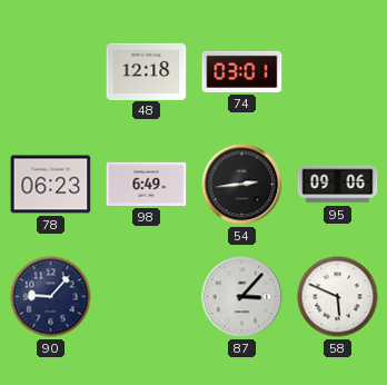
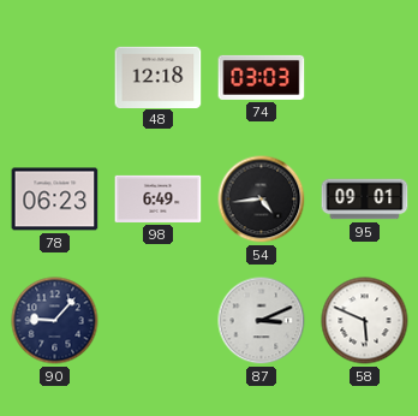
74: 03:01 -> 03:03 (262, 77)
54: 2:44 -> 4:44 (262, 200)
95: 09:06 -> 09:01 (365, 200)
87: 3:07 -> 3:11 (262, 321)
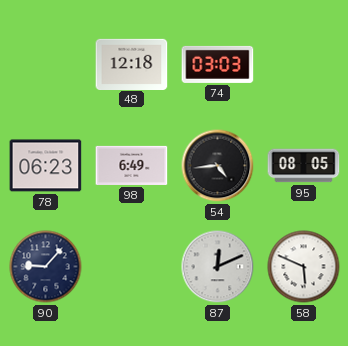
95: 09:01 -> 08:05 (304, 166)
87: 3:11 -> 12:11 (218, 267)
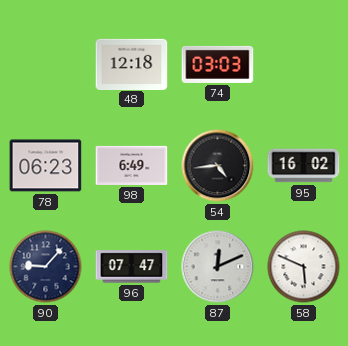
95: 08:05 -> 16:02 (304, 166)
96: none -> 07:47 (132, 267)
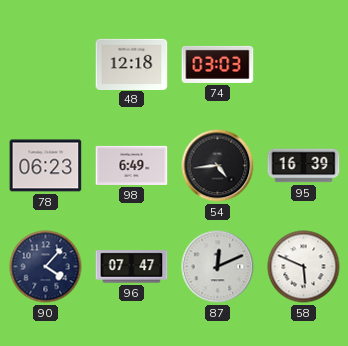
95: 16:02 -> 16:39 (304, 166)
90: 9:07 -> 4:07 (46, 267)
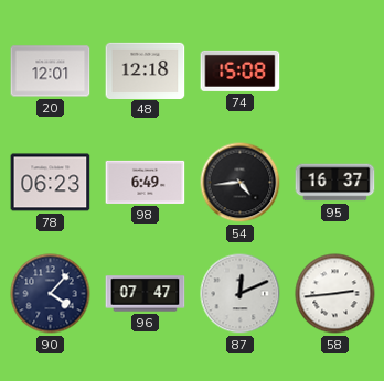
20: none -> 12:01 (51, 72)
74: 03:03 -> 15:08 (241, 70)
95: 16:39 -> 16:37 (335, 183)
58: 5:49 -> 2:44 (335, 294)
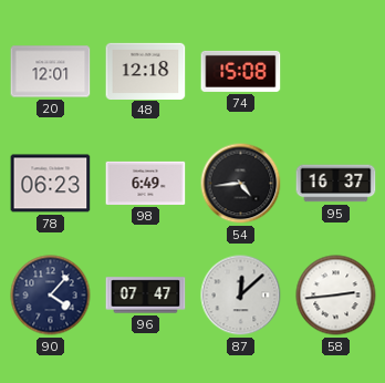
87: 12:11 -> 12:08 (241, 296)
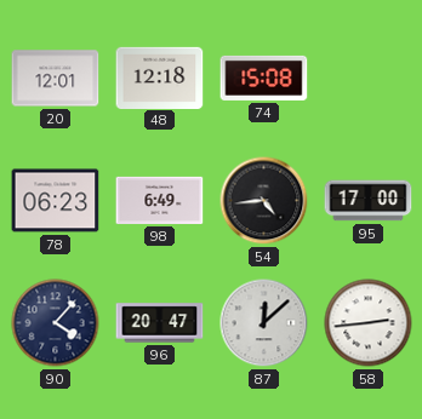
95: 16:37 -> 17:00 (369, 201)
96: 07:47 -> 20:47 (160, 323)
